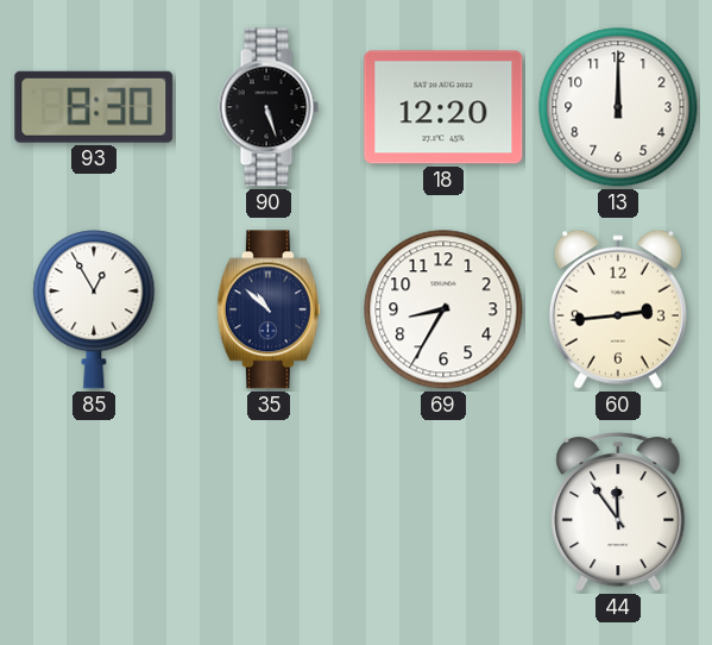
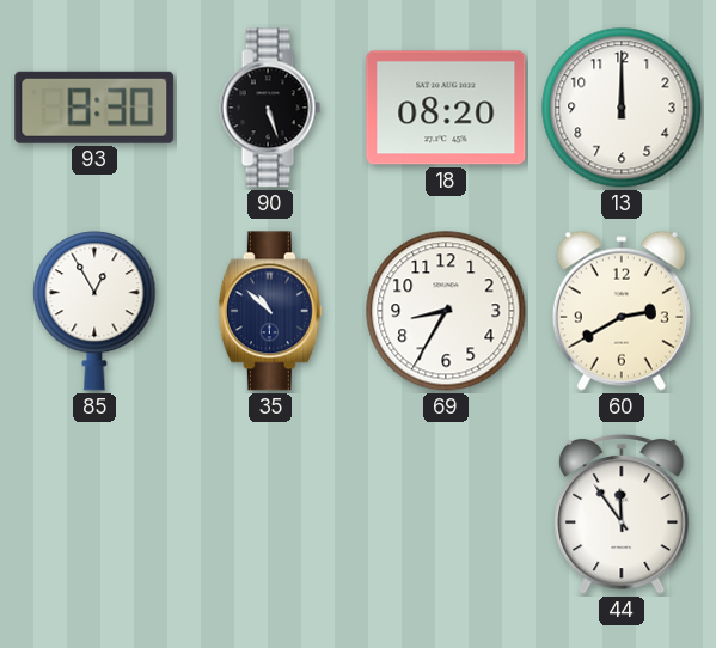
18: 12:20 -> 08:20 (446, 108)
60: 2:44 -> 2:40 (622, 311)
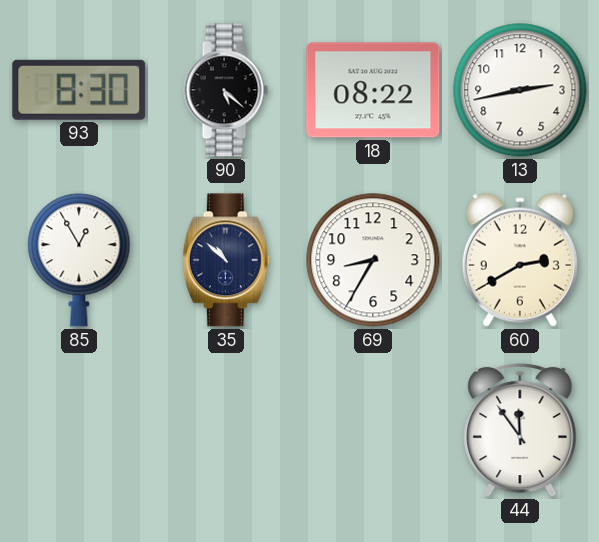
90: 5:27 -> 5:22 (226, 90)
18: 08:20 -> 08:22 (373, 90)
13: 12:00 -> 2:43 (520, 90)
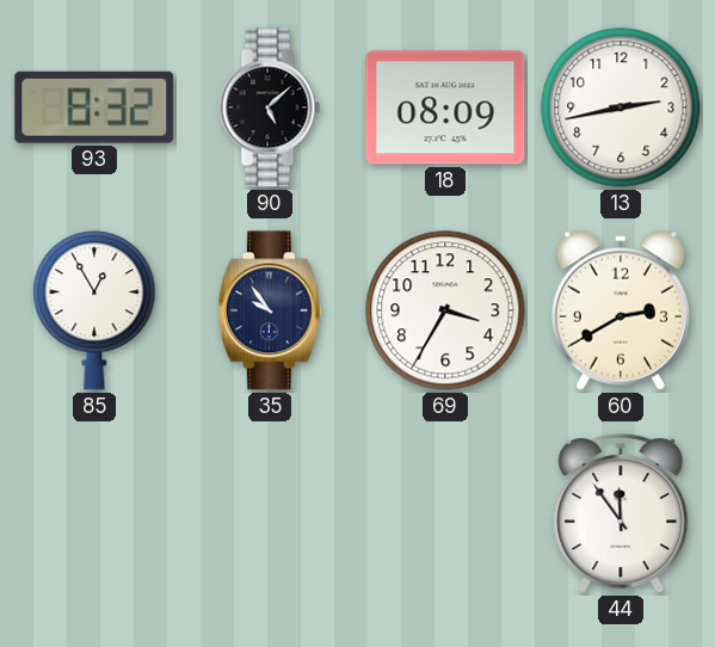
93: 8:30 -> 8:32 (94, 107)
90: 5:22 -> 5:08 (270, 107)
18: 08:22 -> 08:09 (445, 107)
35: 10:52 -> 9:54 (270, 310)
69: 8:35 -> 3:35 (445, 310)
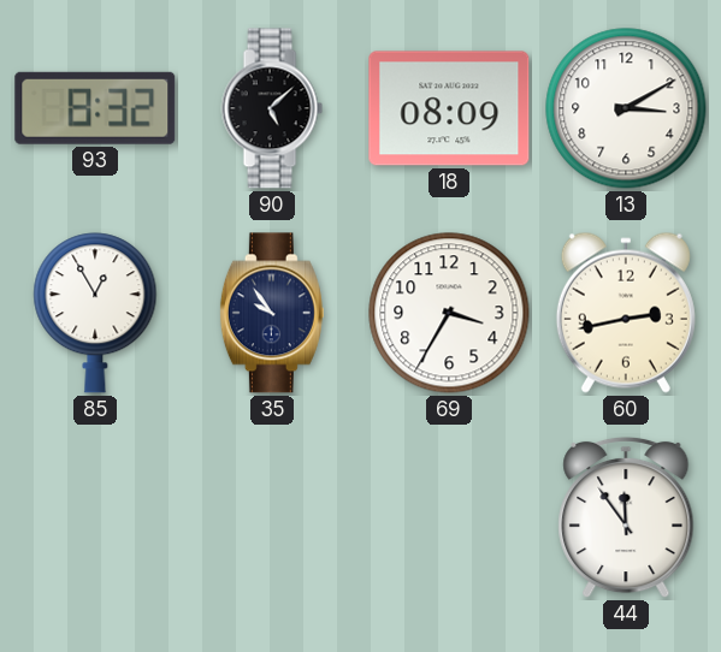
13: 2:43 -> 3:10 (626, 108)
60: 2:40 -> 2:43 (626, 313)
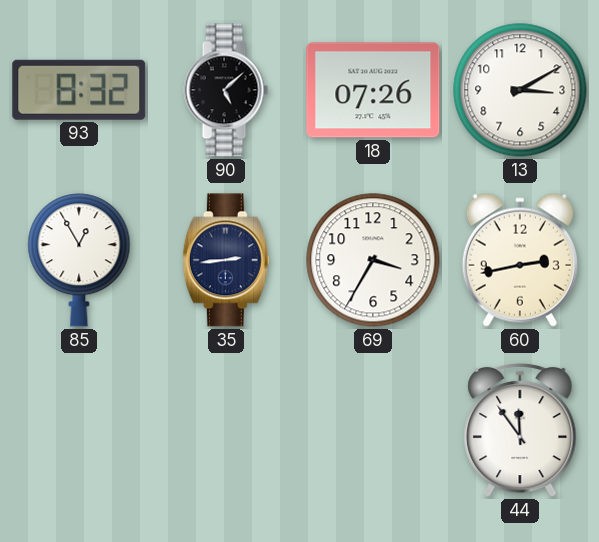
18: 08:09 -> 07:26 (373, 90)
35: 9:54 -> 2:44 (226, 260)
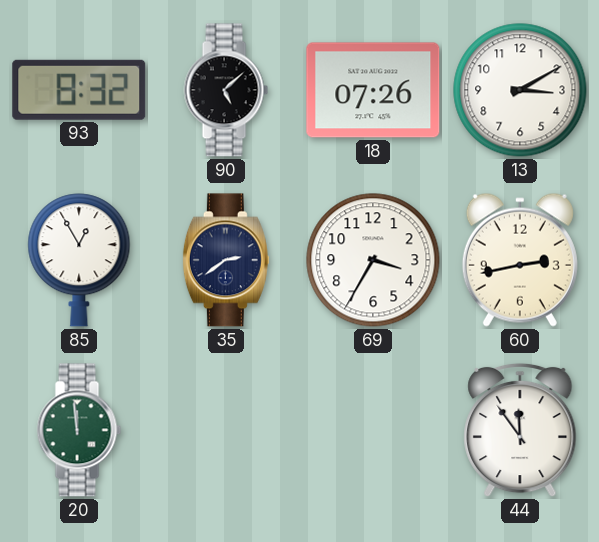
35: 2:44 -> 2:39 (226, 260)
20: none -> 11:59 (79, 430)
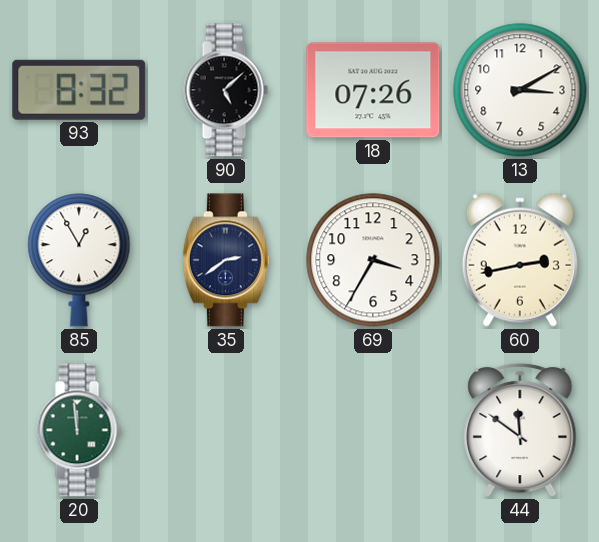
44: 11:54 -> 11:51 (520, 430)
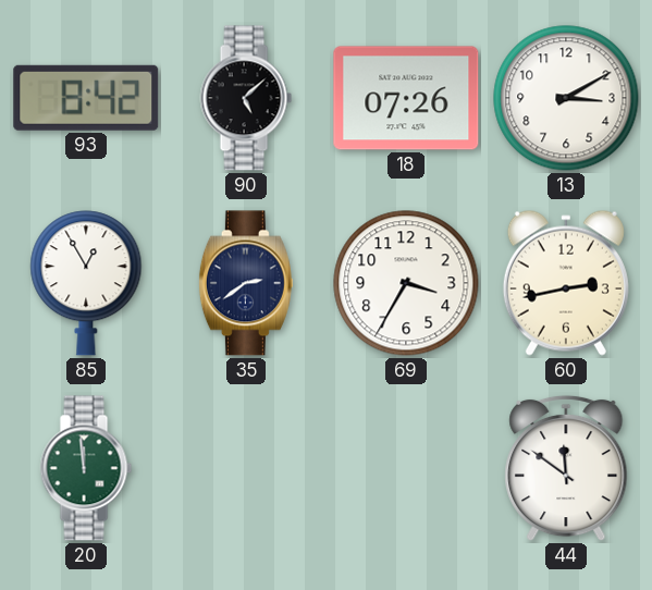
93: 8:32 -> 8:42 (86, 98)
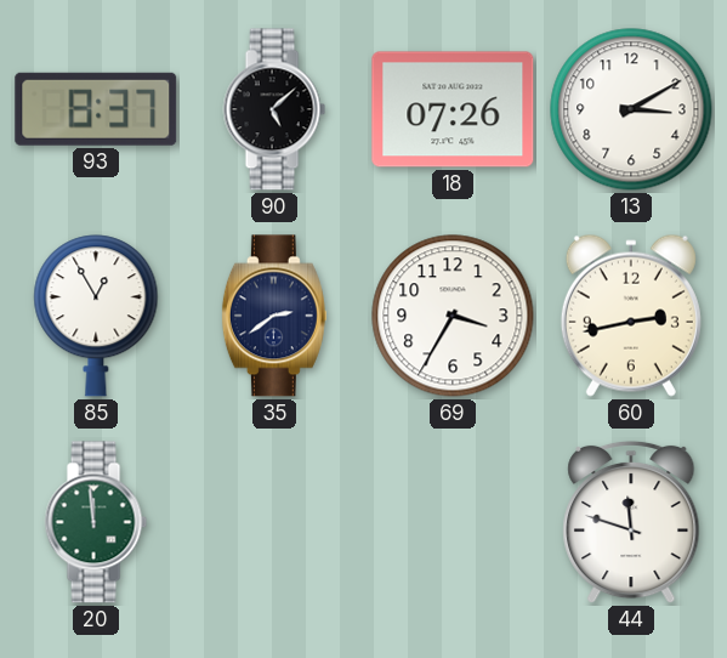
93: 8:42 -> 8:37 (96, 109)
44: 11:51 -> 11:48 (631, 522)
